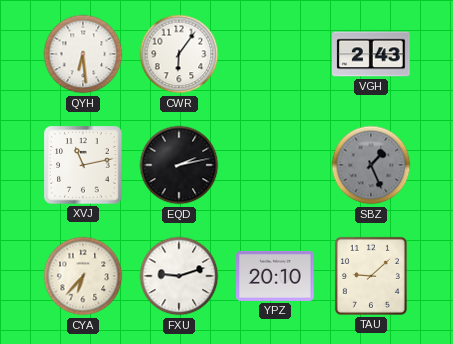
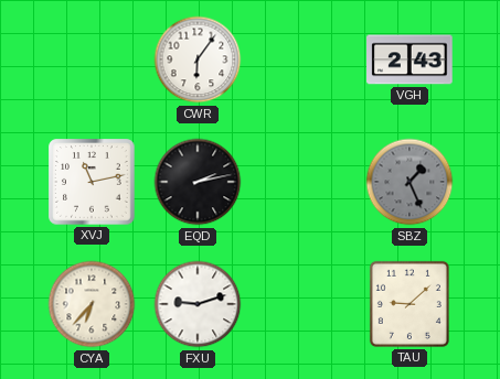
QYH: 6:29 -> none (83, 54)
YPZ: 20:10 -> none (275, 276)
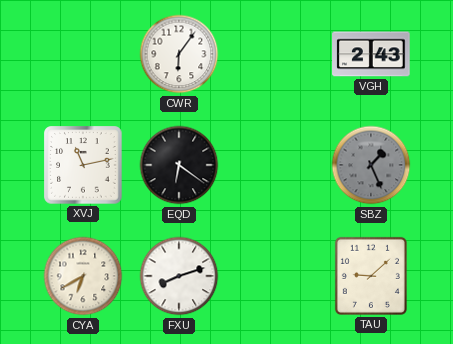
EQD: 2:13 -> 6:21 (179, 165)
CYA: 6:37 -> 6:40 (83, 276)
FXU: 9:12 -> 8:12 (179, 276)
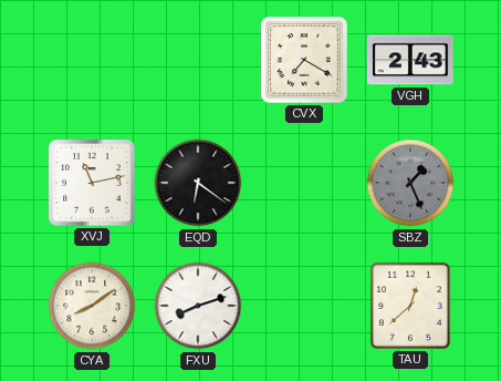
CWR: 6:06 -> none (179, 54)
CVX: none -> 7:20 (304, 60)
CYA: 6:40 -> 8:09 (92, 306)
TAU: 9:08 -> 12:38 (410, 306)
